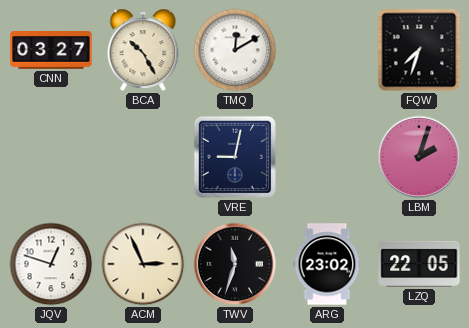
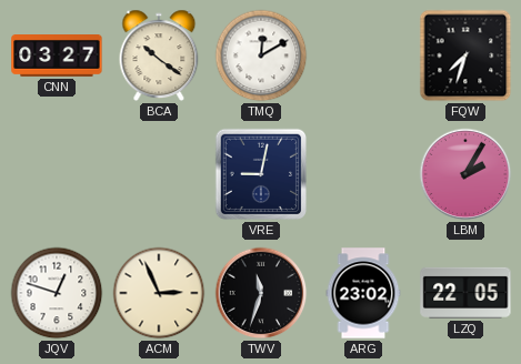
BCA: 10:25 -> 10:21 (159, 55)
LBM: 2:03 -> 2:05 (465, 174)
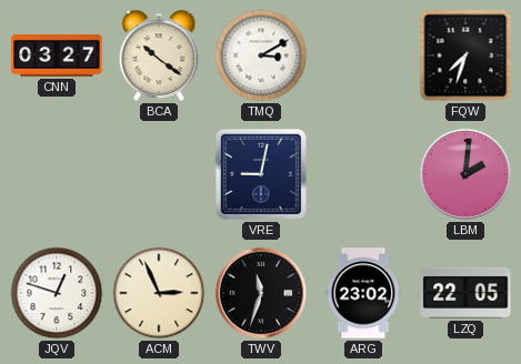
TMQ: 12:10 -> 3:10 (261, 55)
LBM: 2:05 -> 2:01 (465, 174)
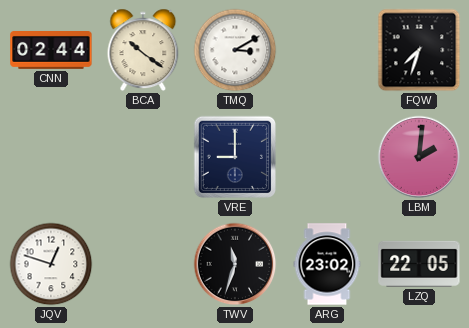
CNN: 03:27 -> 02:44 (51, 51)
VRE: 9:02 -> 9:00 (235, 157)
ACM: 2:56 -> none (159, 293)
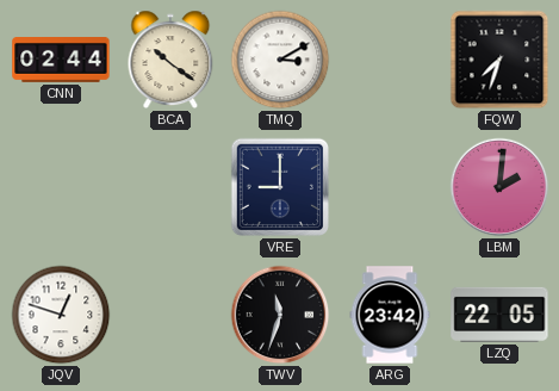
ARG: 23:02 -> 23:42 (390, 315)
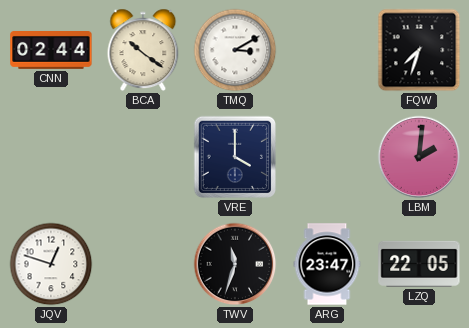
VRE: 9:00 -> 4:00 (235, 157)
ARG: 23:42 -> 23:47 (327, 264)
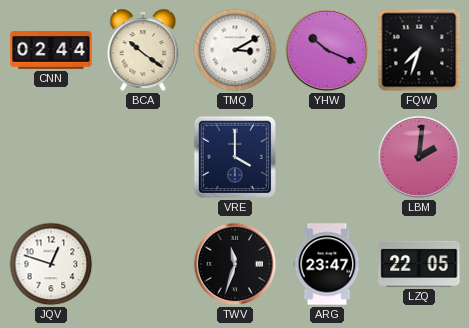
YHW: none -> 10:19 (327, 50)
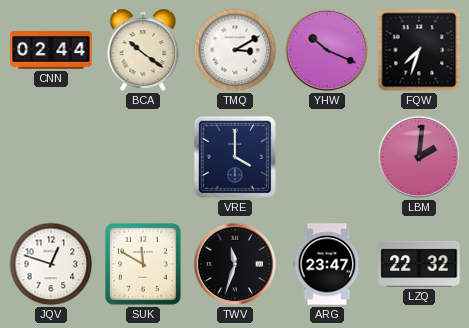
SUK: none -> 11:50 (144, 265)
LZQ: 22:05 -> 22:32 (419, 264)
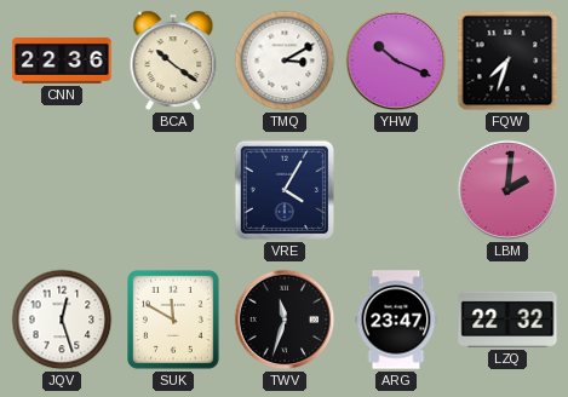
CNN: 02:44 -> 22:36 (62, 62)
VRE: 4:00 -> 4:05 (285, 190)
JQV: 12:48 -> 12:27 (62, 320)
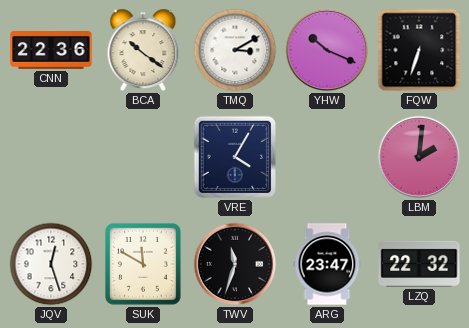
FQW: 7:33 -> 6:33 (419, 50)
